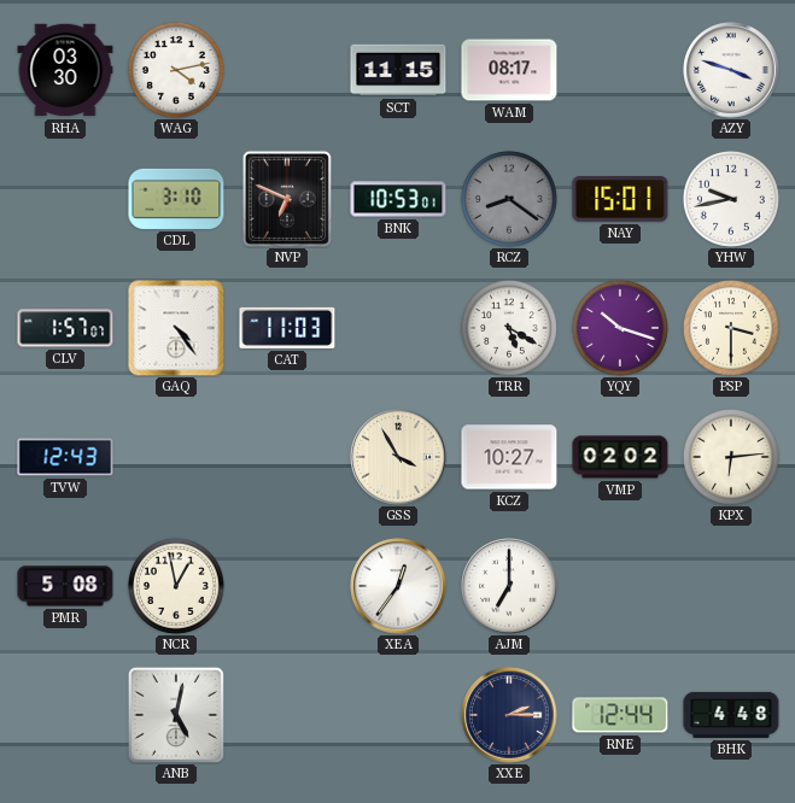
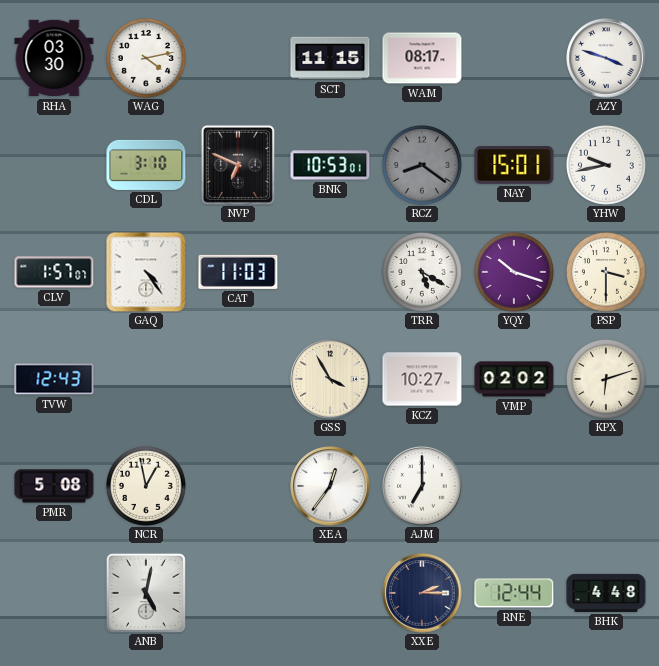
KPX: 6:14 -> 6:12 (606, 379)
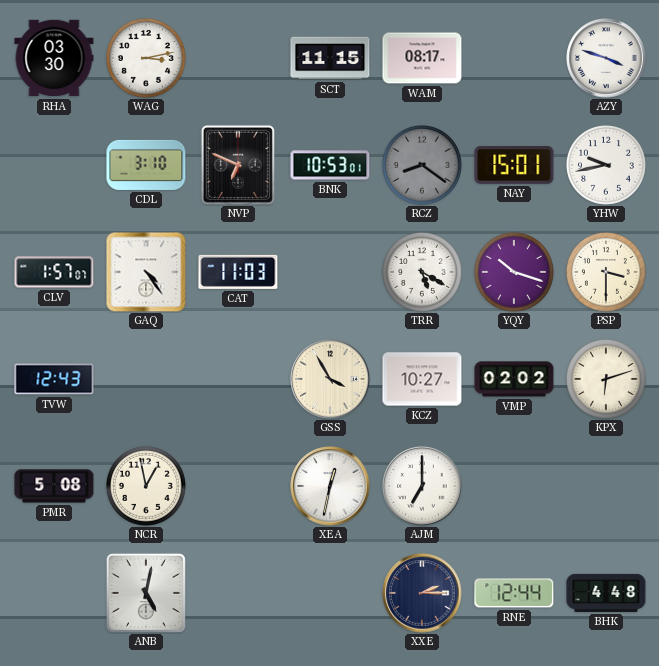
WAG: 4:13 -> 3:13 (146, 58)
XEA: 12:36 -> 12:32 (330, 486)
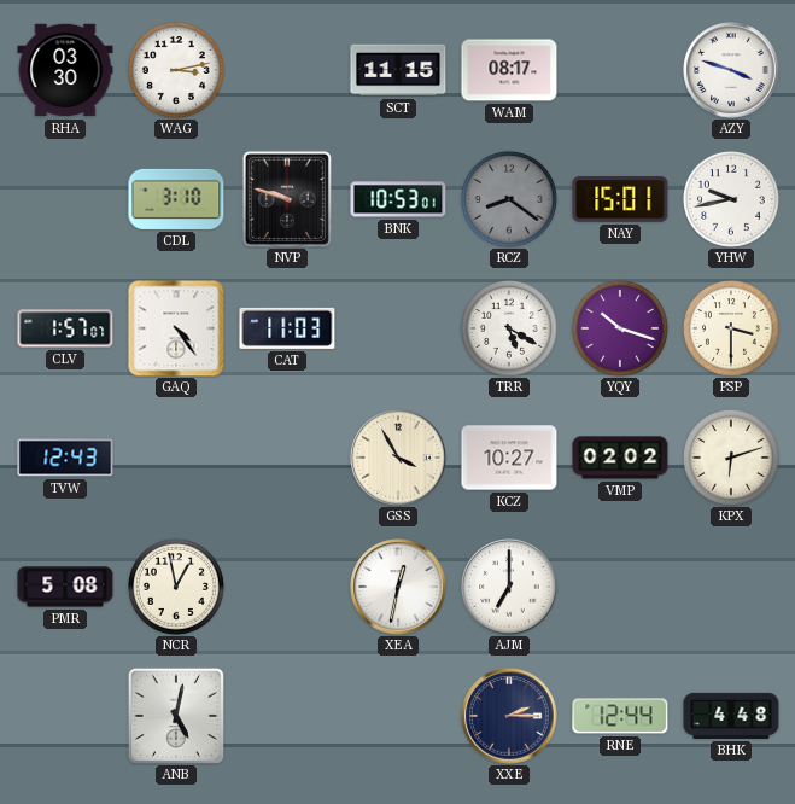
NVP: 6:49 -> 9:48 (287, 199)
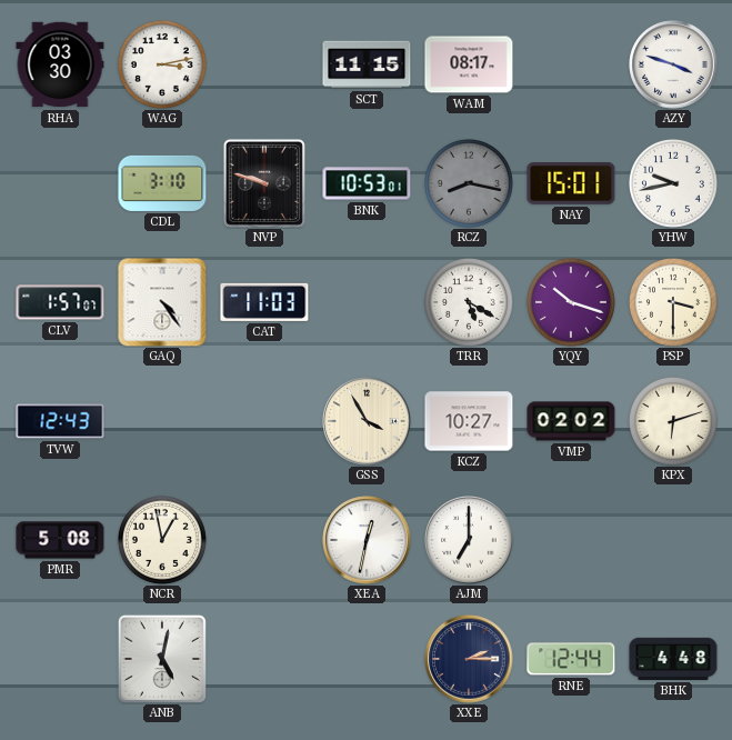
RCZ: 8:21 -> 8:17 (469, 183)
